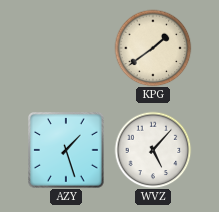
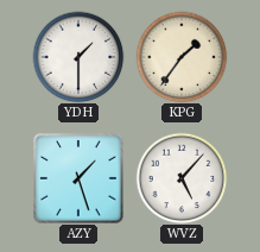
YDH: none -> 1:30 (78, 57)
KPG: 1:39 -> 1:36 (182, 57)
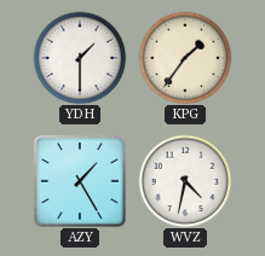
AZY: 1:27 -> 1:25 (81, 182)
WVZ: 5:07 -> 4:32 (185, 181)
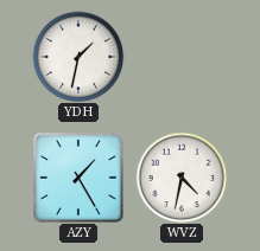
YDH: 1:30 -> 1:32 (78, 57)
KPG: 1:36 -> none (185, 58)
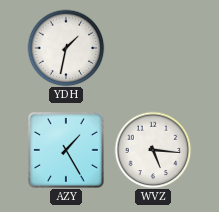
WVZ: 4:32 -> 5:16 (153, 150)
